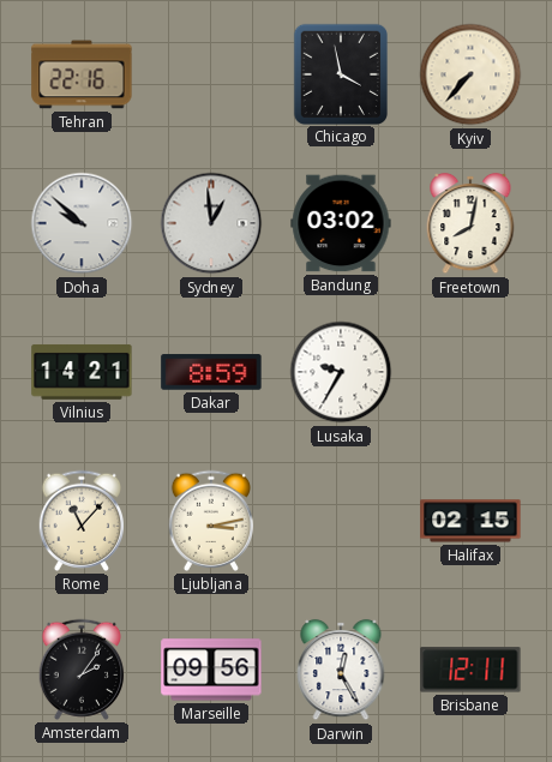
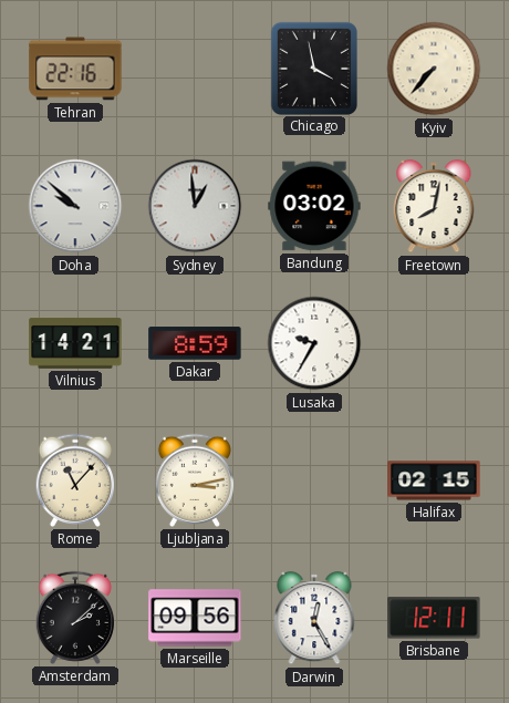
Amsterdam: 2:06 -> 2:08 (74, 618)
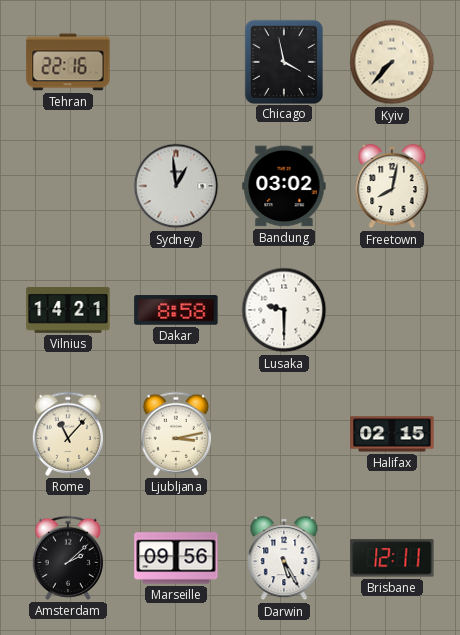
Doha: 9:52 -> none (75, 206)
Dakar: 8:59 -> 8:58 (176, 310)
Lusaka: 9:35 -> 9:30 (284, 310)
Darwin: 12:25 -> 5:25 (284, 558)
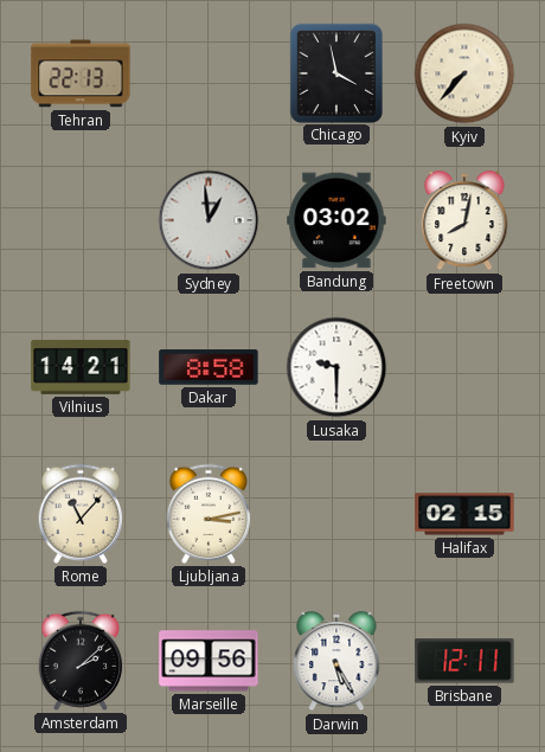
Tehran: 22:16 -> 22:13 (81, 73)
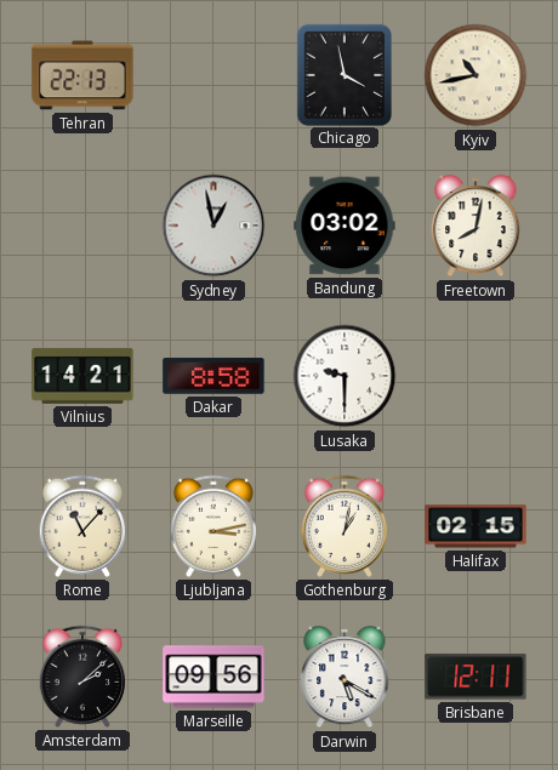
Kyiv: 7:37 -> 10:43 (476, 75)
Sydney: 12:59 -> 12:58 (213, 226)
Gothenburg: none -> 1:02 (343, 526)
Darwin: 5:25 -> 5:20 (345, 677)
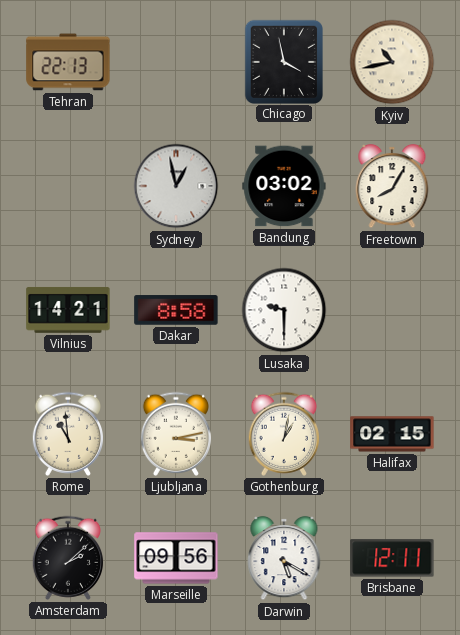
Freetown: 8:02 -> 8:05 (392, 186)
Rome: 11:07 -> 10:59 (67, 434)
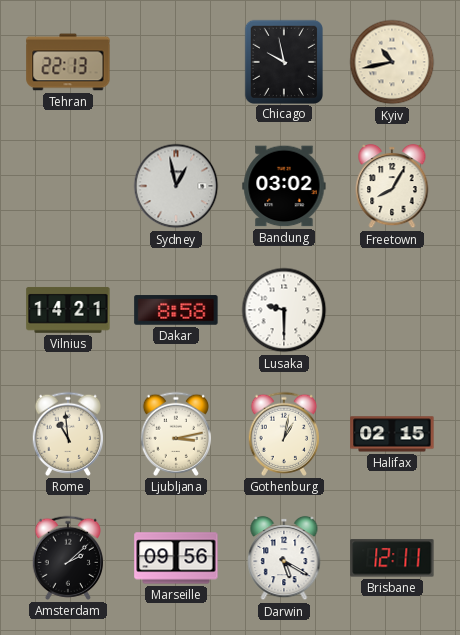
Chicago: 3:58 -> 9:58 (283, 61)
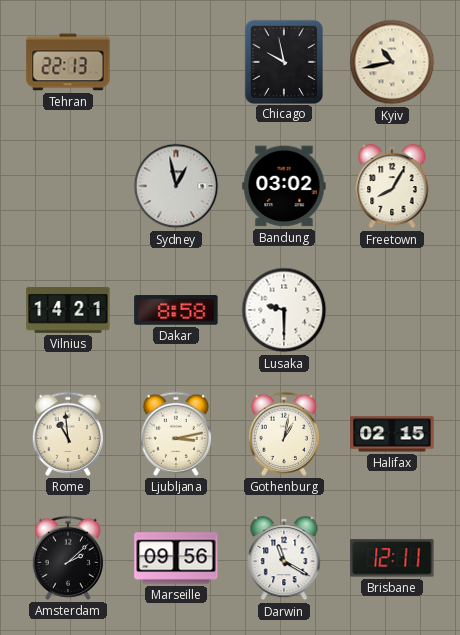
Darwin: 5:20 -> 11:20 (284, 558)
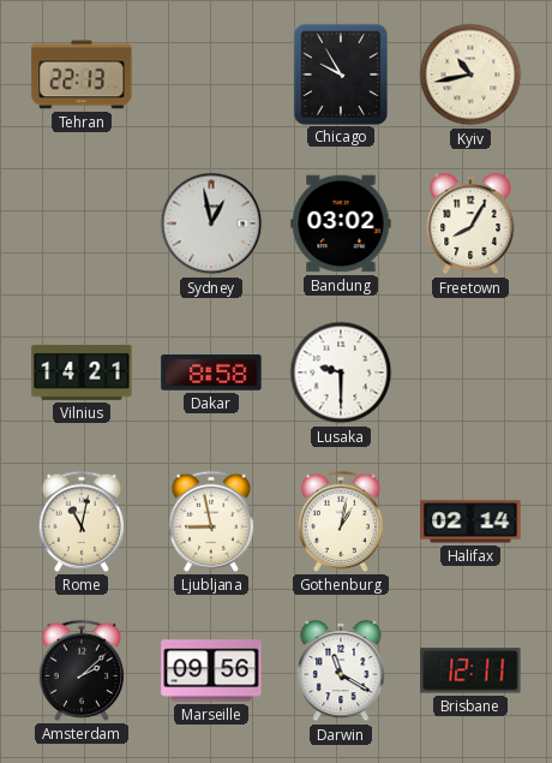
Chicago: 9:58 -> 9:55 (340, 73)
Rome: 10:59 -> 11:02 (80, 521)
Ljubljana: 3:13 -> 8:58 (210, 521)
Halifax: 02:15 -> 02:14 (470, 521)
